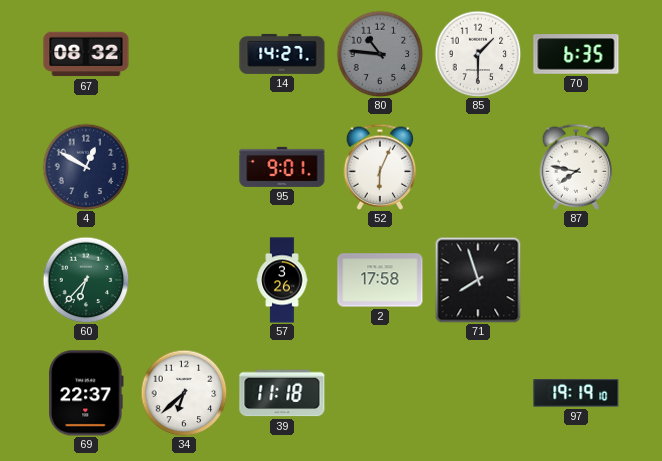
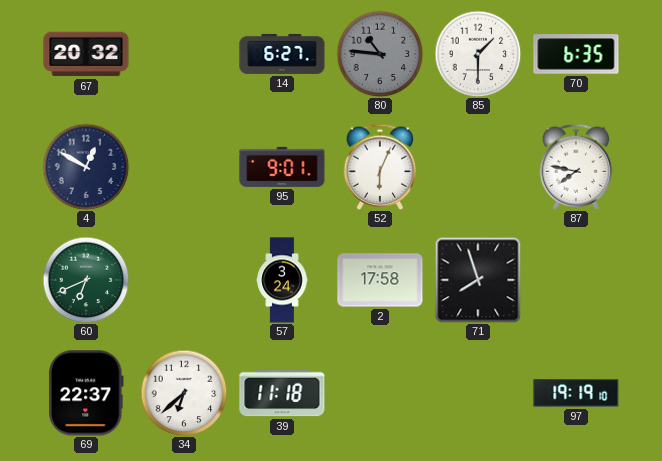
67: 08:32 -> 20:32 (86, 54)
14: 14:27 -> 6:27 (282, 54)
60: 6:37 -> 6:41 (86, 280)
57: 3:26 -> 3:24 (282, 280)
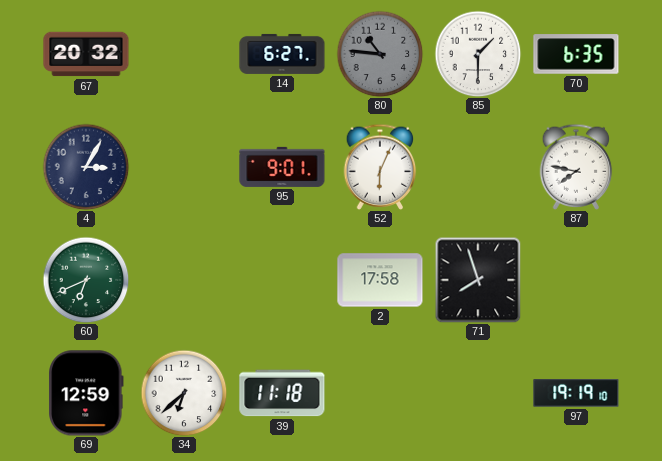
4: 12:50 -> 3:05 (86, 167)
57: 3:24 -> none (282, 280)
69: 22:37 -> 12:59 (87, 393)
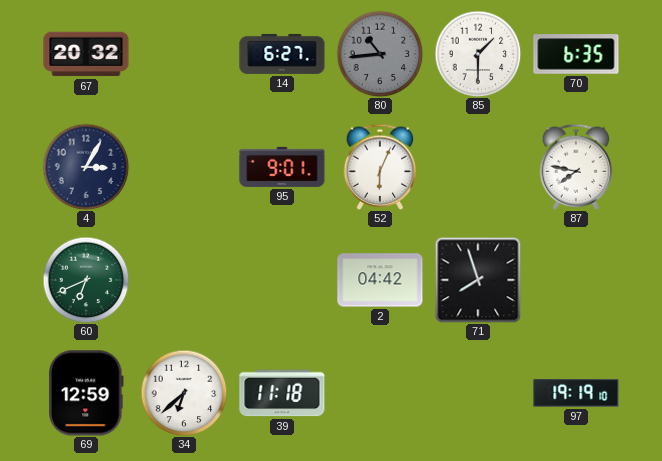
80: 10:46 -> 10:44 (380, 54)
2: 17:58 -> 04:42 (380, 280)
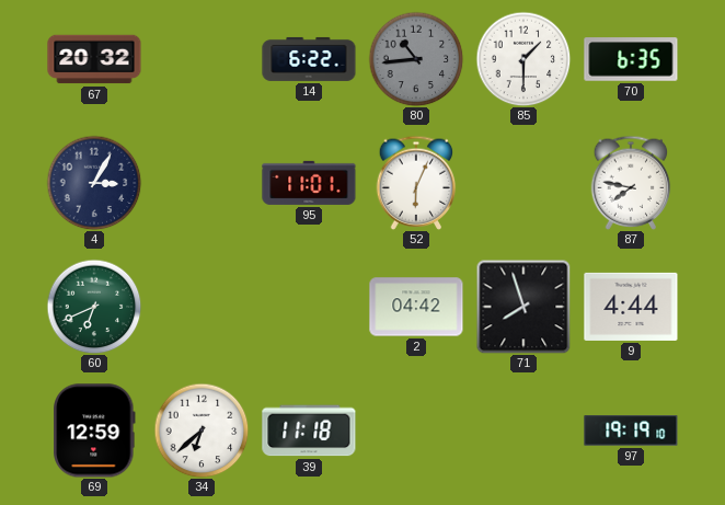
14: 6:27 -> 6:22 (309, 59)
95: 9:01 -> 11:01 (309, 183)
9: none -> 4:44 (631, 307)
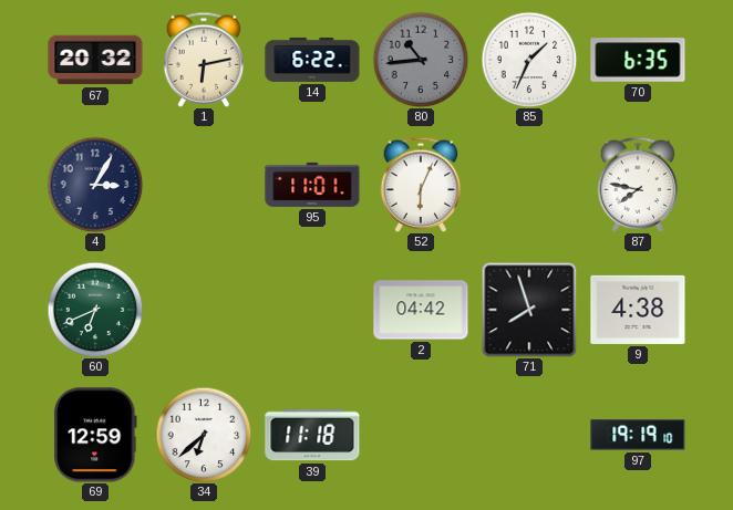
1: none -> 6:13 (204, 60)
85: 1:30 -> 1:34 (529, 60)
9: 4:44 -> 4:38 (638, 310)
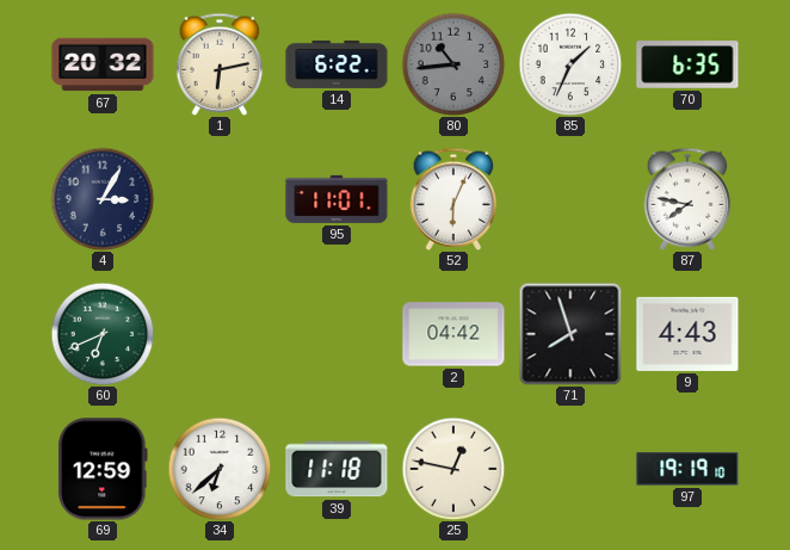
9: 4:38 -> 4:43 (687, 334)
25: none -> 12:47 (453, 469)
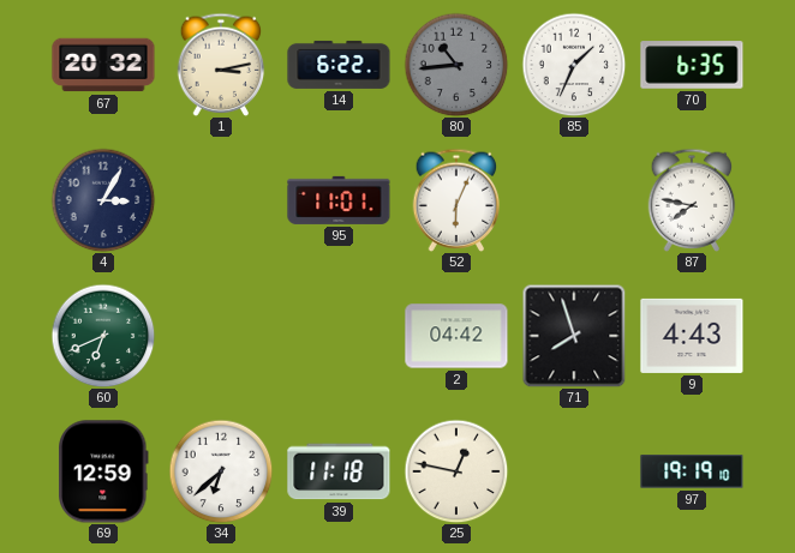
1: 6:13 -> 3:13 (221, 65)
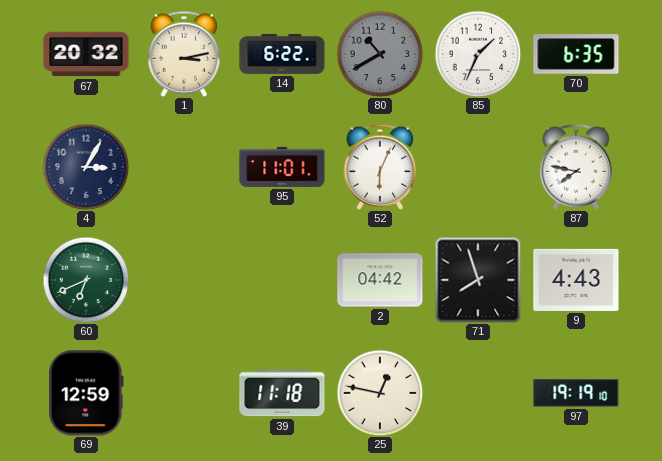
80: 10:44 -> 10:40 (380, 54)
34: 6:38 -> none (221, 471)
